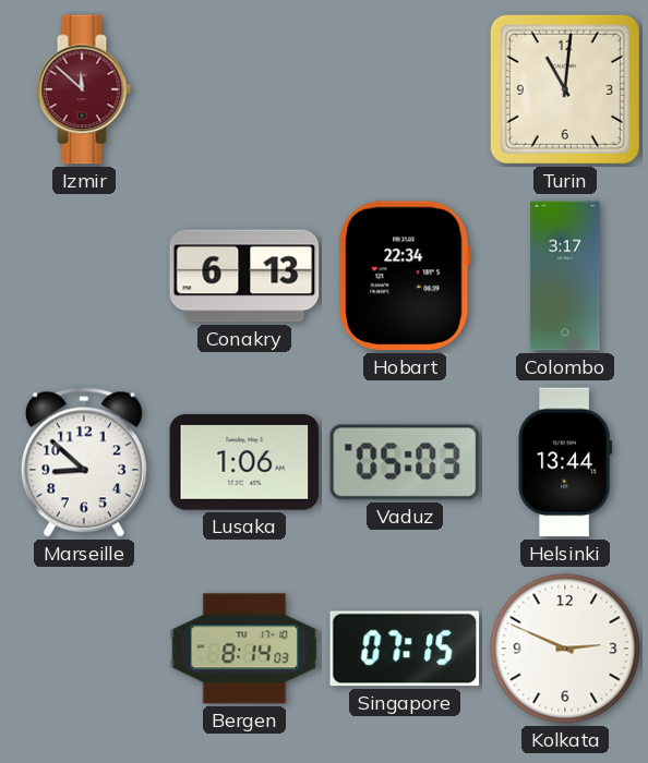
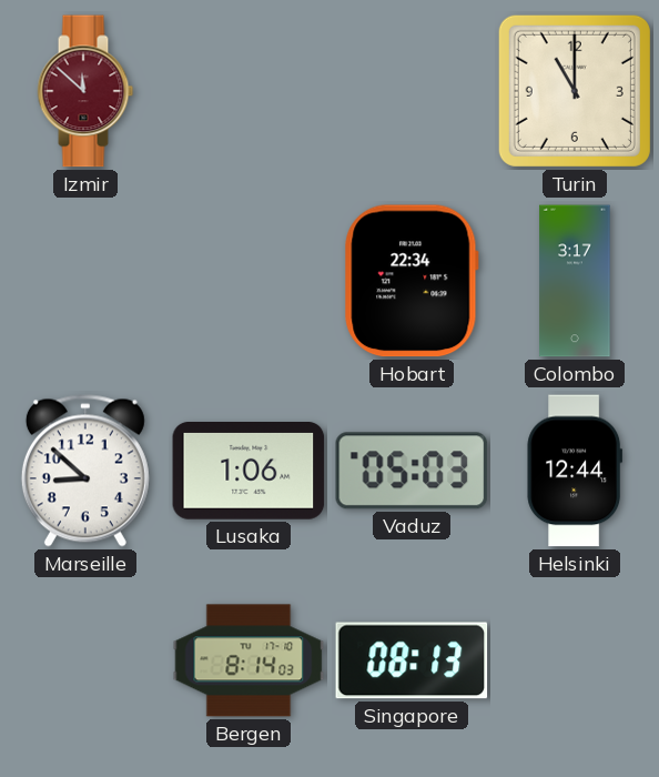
Turin: 11:01 -> 11:00 (575, 91)
Conakry: 6:13 -> none (244, 276)
Helsinki: 13:44 -> 12:44 (575, 471)
Singapore: 07:15 -> 08:13 (412, 660)
Kolkata: 2:49 -> none (565, 649)
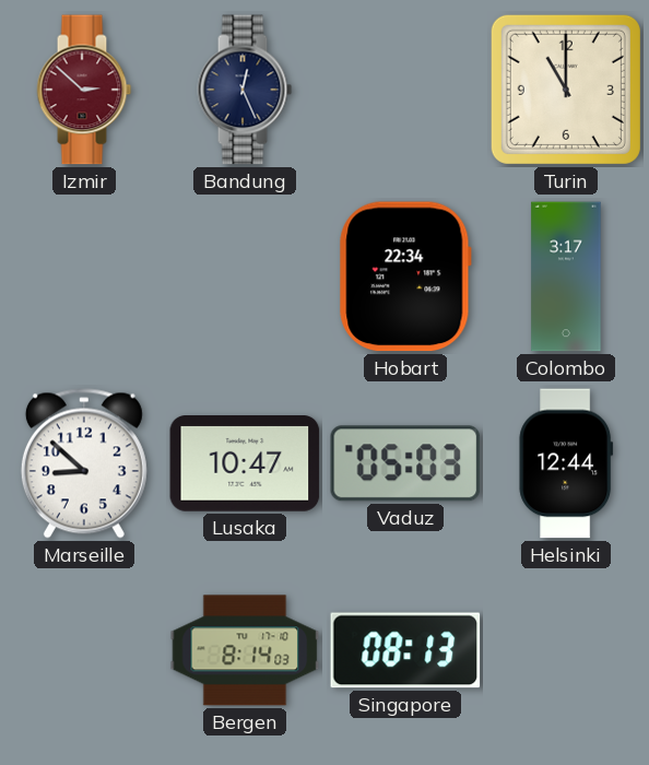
Izmir: 11:52 -> 2:52 (84, 90)
Bandung: none -> 12:26 (245, 90)
Lusaka: 1:06 -> 10:47 (245, 464)
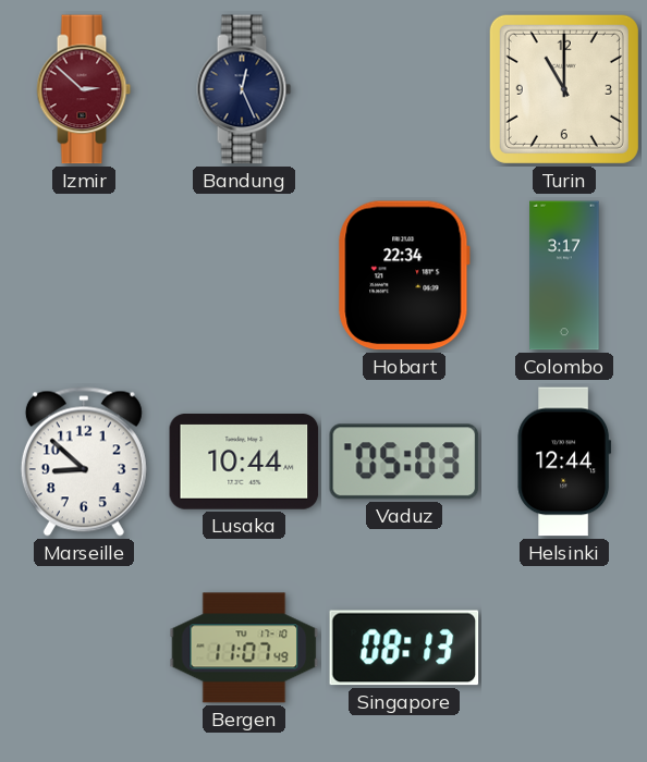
Lusaka: 10:47 -> 10:44 (244, 463)
Bergen: 8:14 -> 11:07 (244, 648)
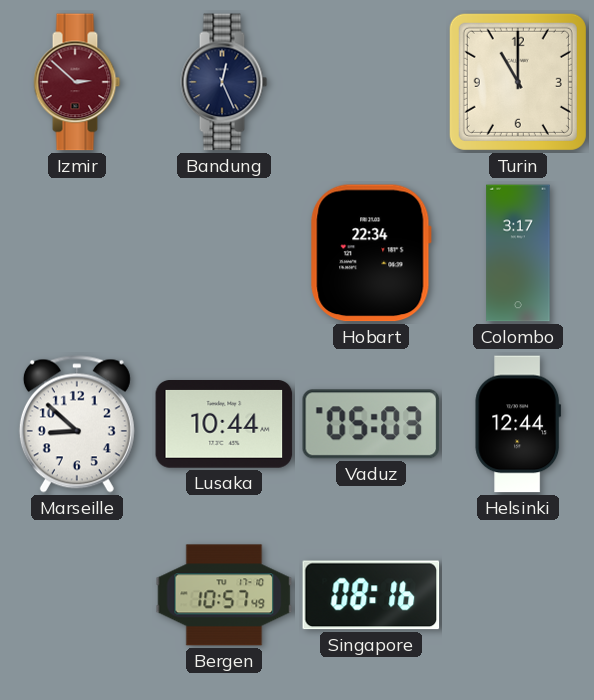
Bergen: 11:07 -> 10:57 (224, 595)
Singapore: 08:13 -> 08:16 (371, 595)
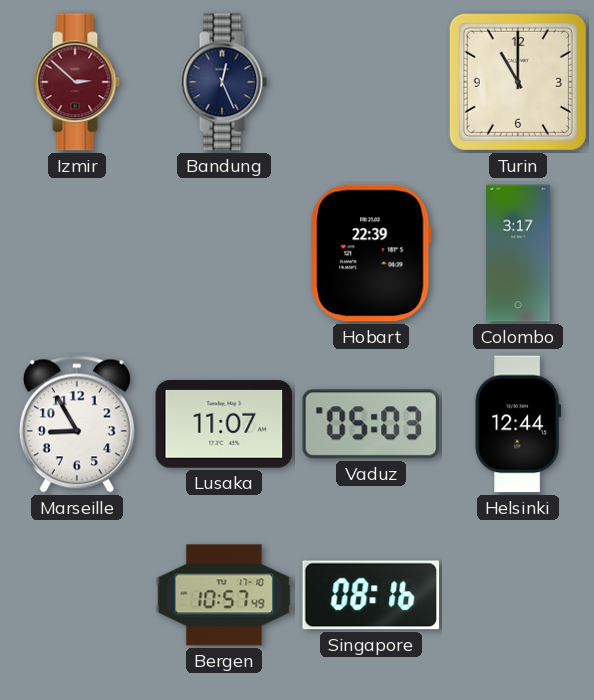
Hobart: 22:34 -> 22:39 (371, 253)
Marseille: 8:52 -> 8:55 (77, 424)
Lusaka: 10:44 -> 11:07 (224, 425)
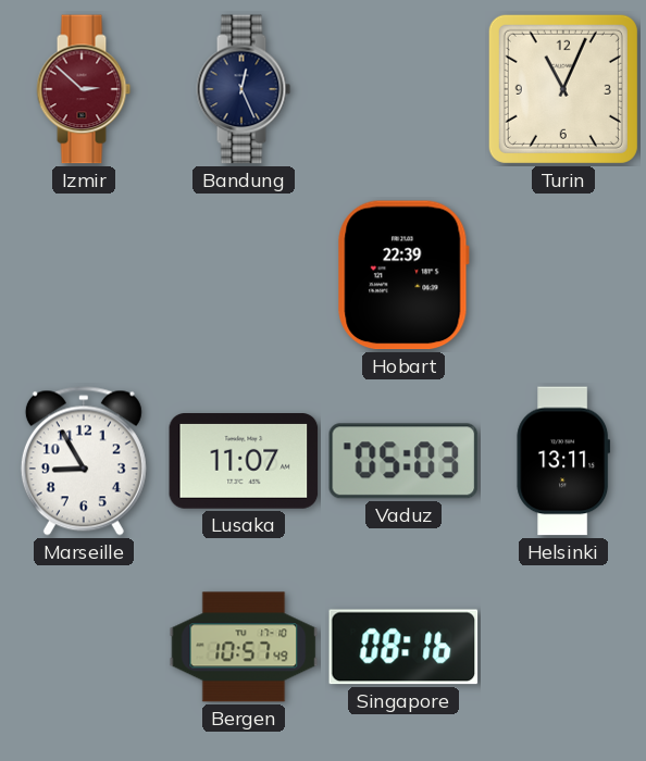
Turin: 11:00 -> 11:04 (563, 89)
Colombo: 3:17 -> none (518, 253)
Helsinki: 12:44 -> 13:11 (563, 461)
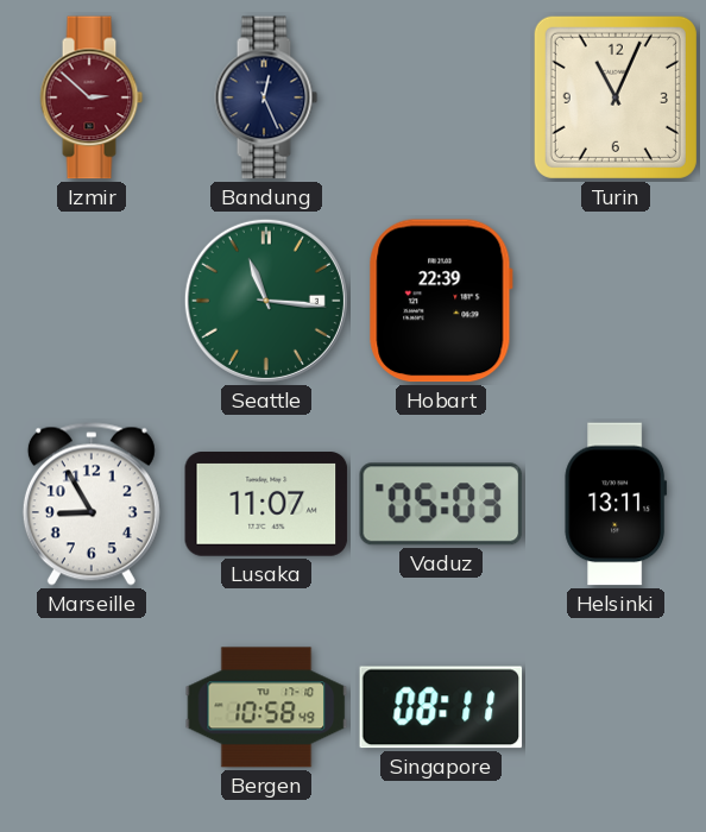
Seattle: none -> 11:16 (266, 301)
Bergen: 10:57 -> 10:58 (266, 707)
Singapore: 08:16 -> 08:11 (441, 707)
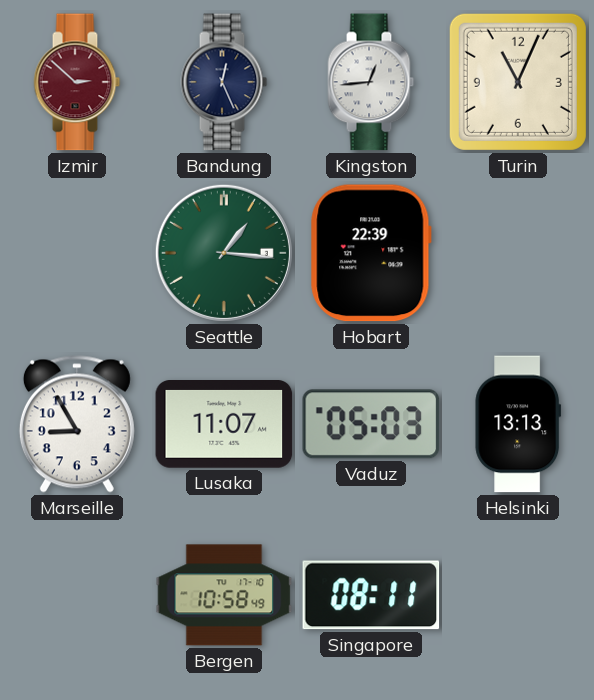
Kingston: none -> 12:44 (371, 82)
Seattle: 11:16 -> 1:16 (224, 253)
Helsinki: 13:11 -> 13:13 (518, 424)
